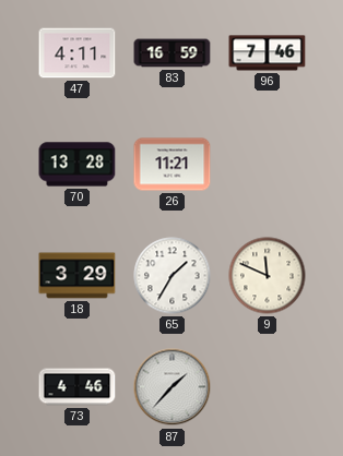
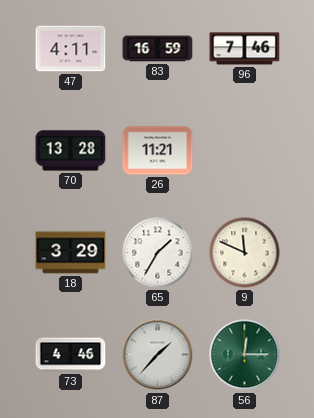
56: none -> 12:15 (245, 355)
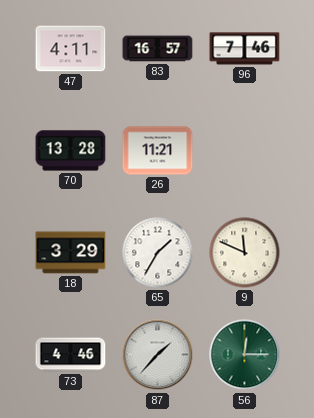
83: 16:59 -> 16:57 (158, 49)
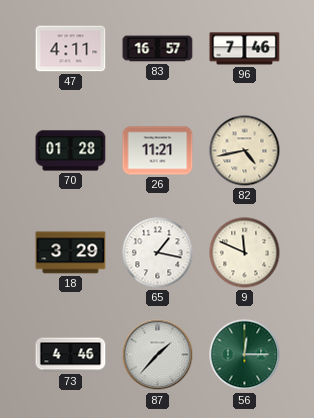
70: 13:28 -> 01:28 (71, 151)
82: none -> 4:43 (245, 151)
65: 1:35 -> 1:17 (158, 253)
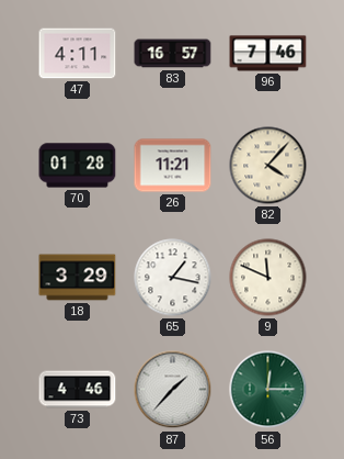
82: 4:43 -> 4:07 (268, 166)
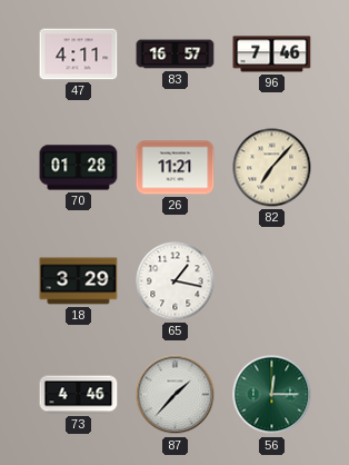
82: 4:07 -> 7:07 (272, 168)
9: 11:49 -> none (268, 278)
